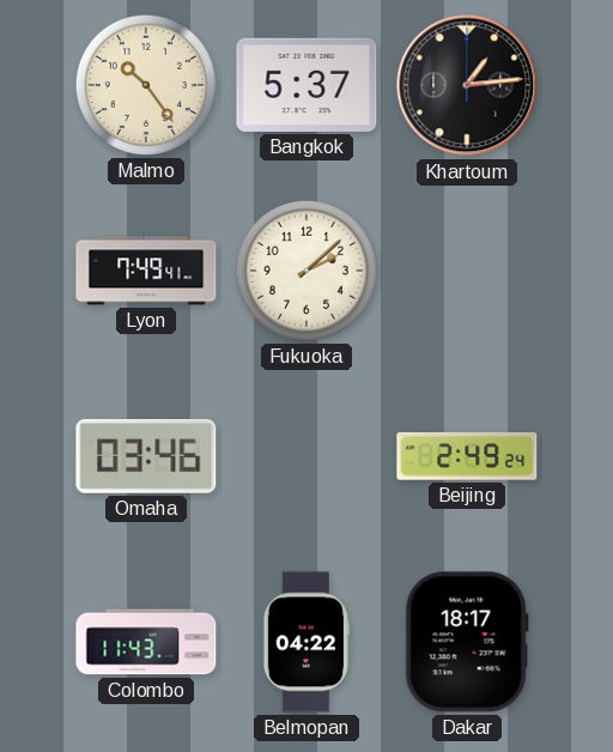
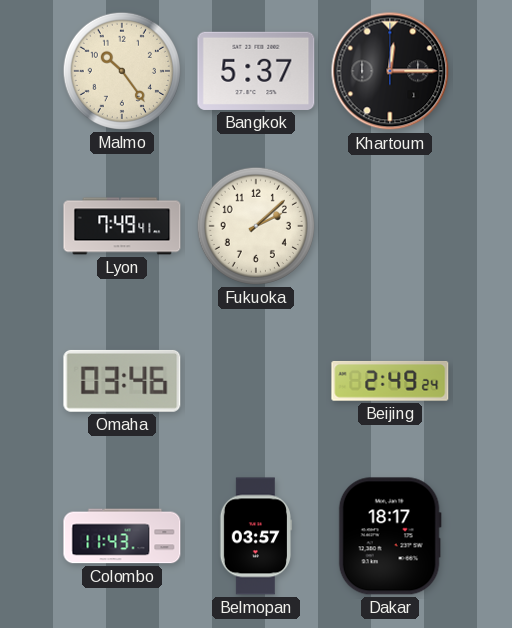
Khartoum: 1:14 -> 12:15 (390, 71)
Belmopan: 04:22 -> 03:57 (255, 536)
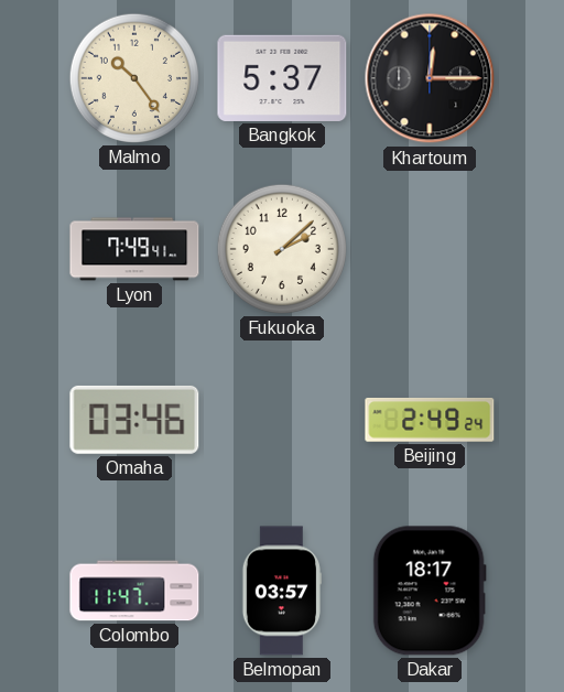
Colombo: 11:43 -> 11:47 (134, 591)
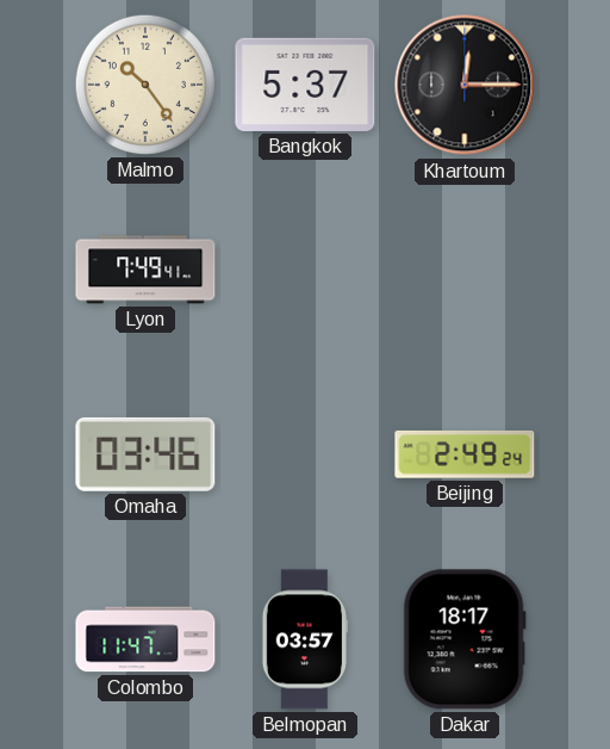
Fukuoka: 2:08 -> none (282, 249)
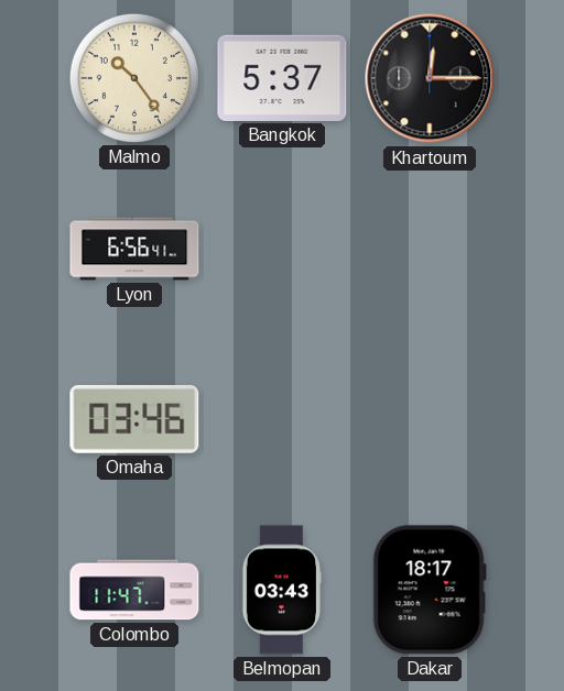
Lyon: 7:49 -> 6:56 (134, 249)
Beijing: 2:49 -> none (465, 454)
Belmopan: 03:57 -> 03:43 (281, 590)
